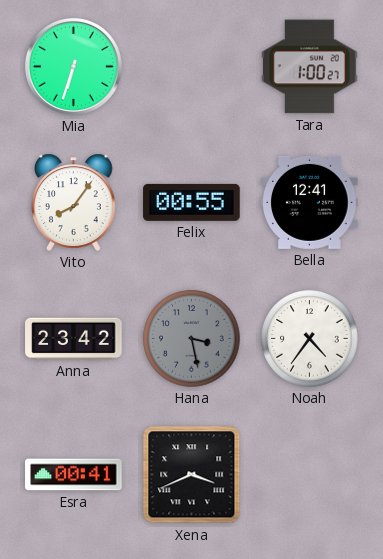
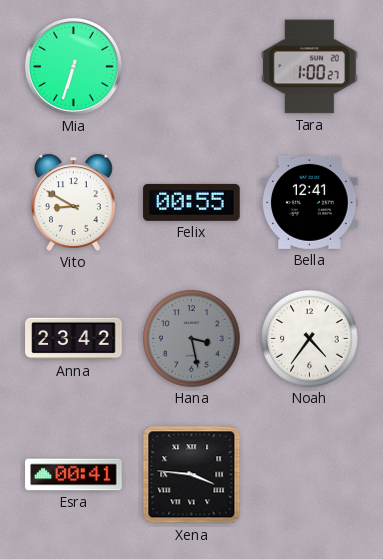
Vito: 8:06 -> 8:50 (74, 202)
Xena: 3:41 -> 3:46 (192, 475)
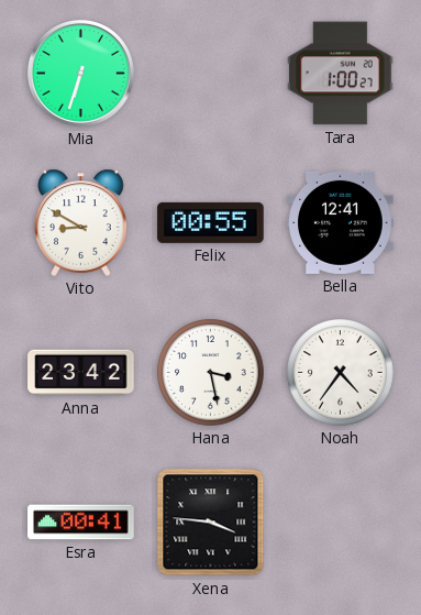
Hana dial: grey -> white (211, 373)
